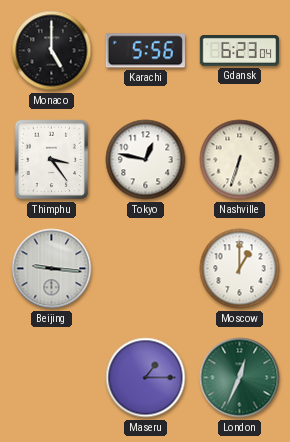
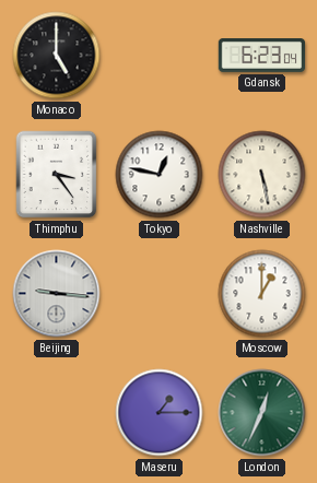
Karachi: 5:56 -> none (145, 51)
Nashville: 6:33 -> 5:28 (262, 175)
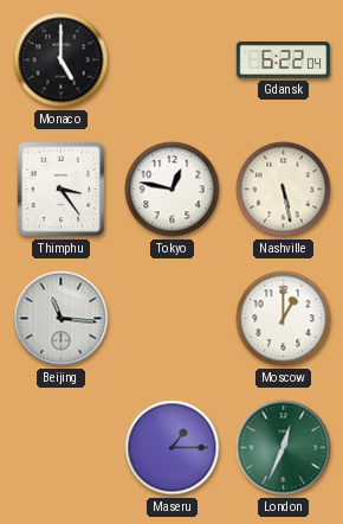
Gdansk: 6:23 -> 6:22 (284, 60)
Beijing: 9:16 -> 11:16 (62, 319)
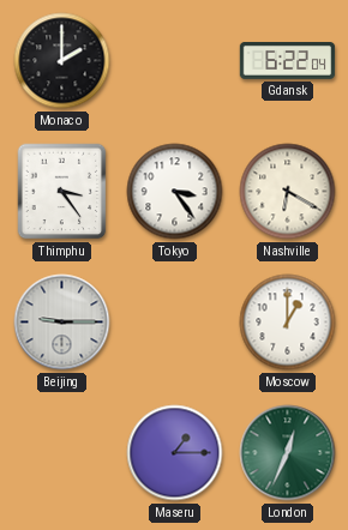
Monaco: 5:00 -> 2:00 (62, 61)
Tokyo: 12:47 -> 3:24 (175, 192)
Nashville: 5:28 -> 6:20 (288, 192)
Beijing: 11:16 -> 9:15 (62, 323)
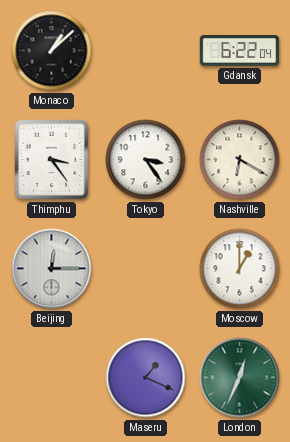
Monaco: 2:00 -> 1:08 (52, 51)
Beijing: 9:15 -> 12:15 (52, 269)
Maseru: 1:15 -> 1:19 (146, 378)
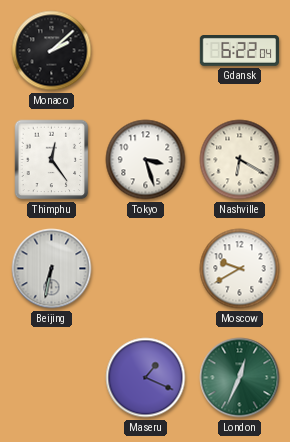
Monaco: 1:08 -> 2:08 (52, 51)
Thimphu: 3:24 -> 12:24 (52, 160)
Tokyo: 3:24 -> 3:27 (146, 160)
Beijing: 12:15 -> 6:32 (52, 269)
Moscow: 1:00 -> 9:40 (240, 269)
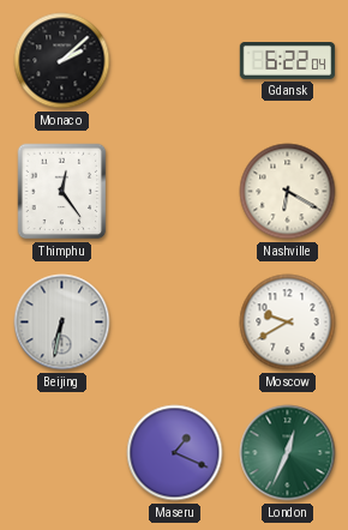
Tokyo: 3:27 -> none (146, 160)
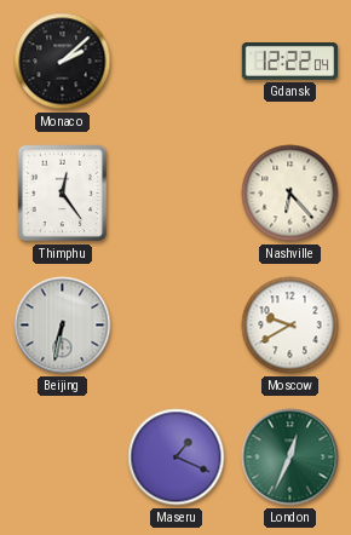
Gdansk: 6:22 -> 12:22 (290, 62)
Nashville: 6:20 -> 6:23 (290, 194)
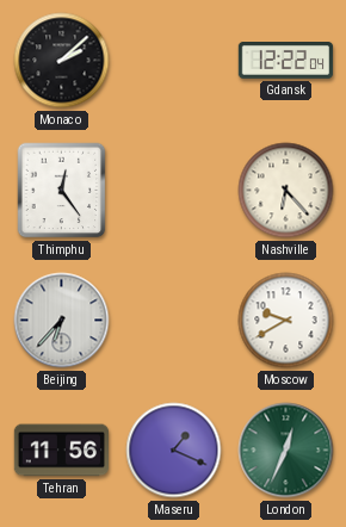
Beijing: 6:32 -> 6:37 (62, 321)
Tehran: none -> 11:56 (62, 451)
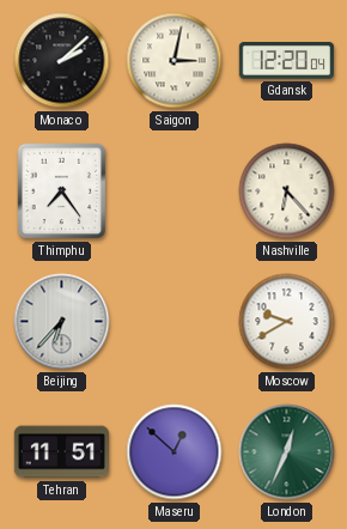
Saigon: none -> 3:02 (175, 61)
Gdansk: 12:22 -> 12:20 (287, 61)
Thimphu: 12:24 -> 7:24 (62, 191)
Tehran: 11:56 -> 11:51 (62, 452)
Maseru: 1:19 -> 12:52 (175, 452)
